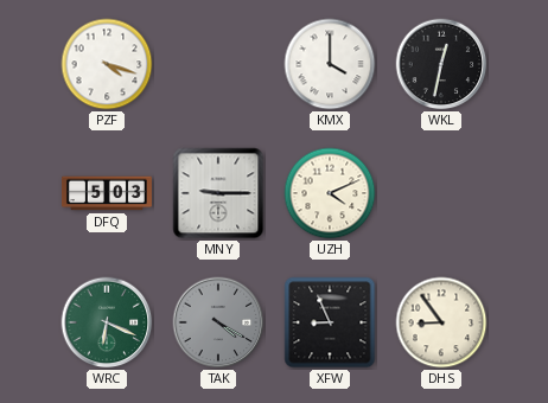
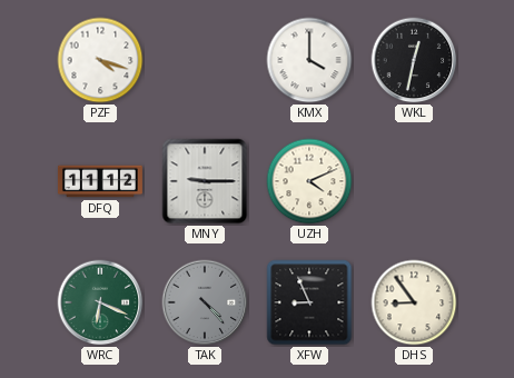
DFQ: 5:03 -> 11:12 (100, 181)
TAK: 4:20 -> 4:23 (205, 302)
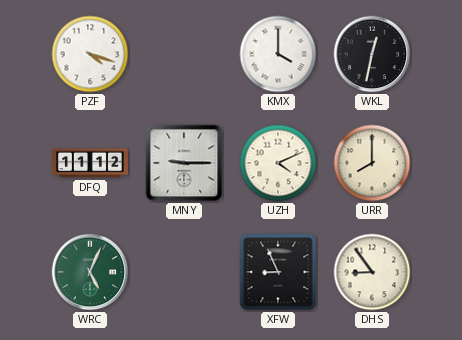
URR: none -> 8:00 (372, 163)
WRC: 6:19 -> 5:04 (90, 272)
TAK: 4:23 -> none (205, 302)
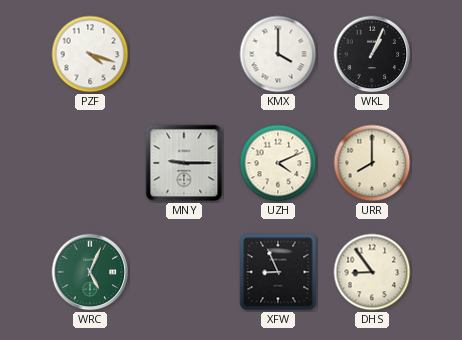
WKL: 12:32 -> 1:04 (372, 54)
DFQ: 11:12 -> none (90, 163)
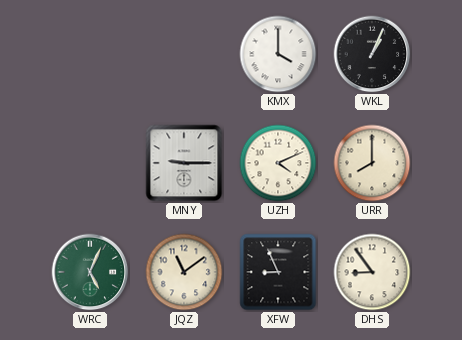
PZF: 4:18 -> none (90, 54)
JQZ: none -> 11:09 (184, 272)
